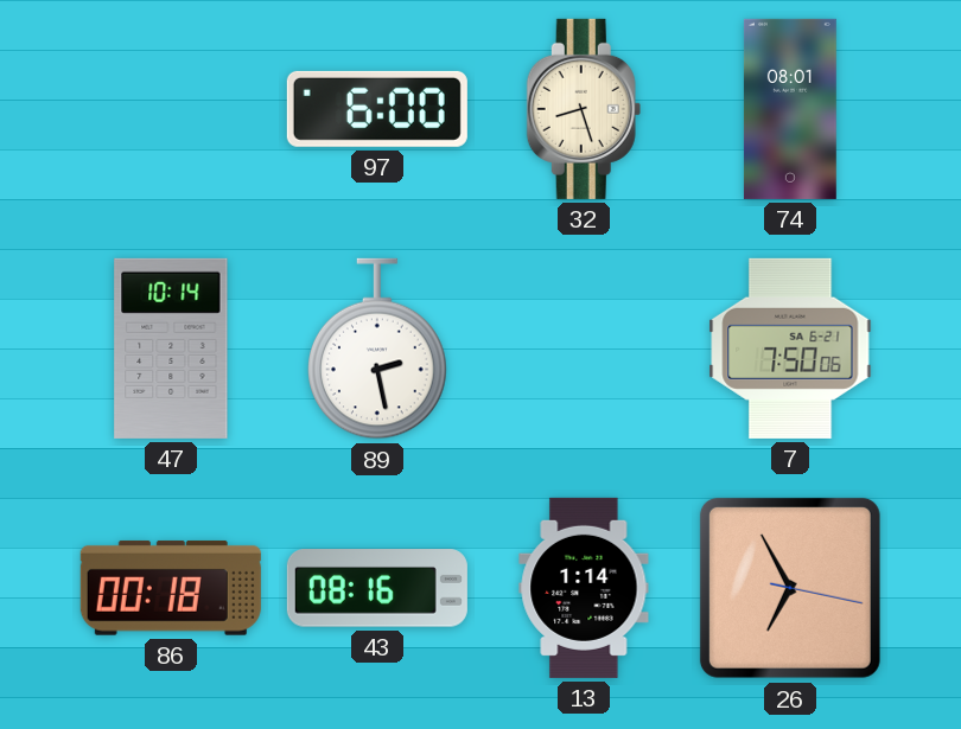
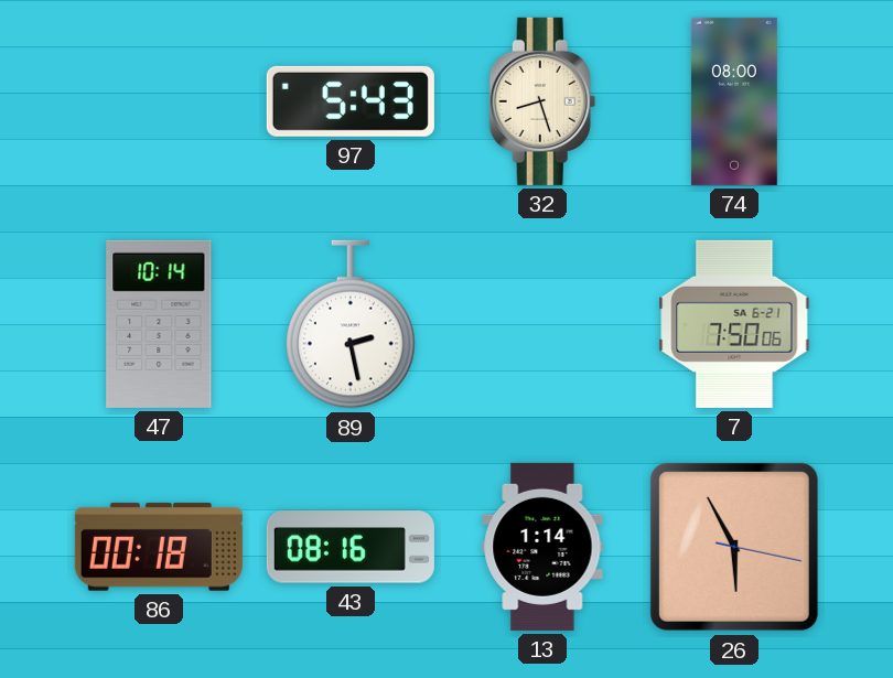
97: 6:00 -> 5:43 (351, 101)
74: 08:01 -> 08:00 (734, 101)
26: 6:55 -> 5:55 (734, 547)
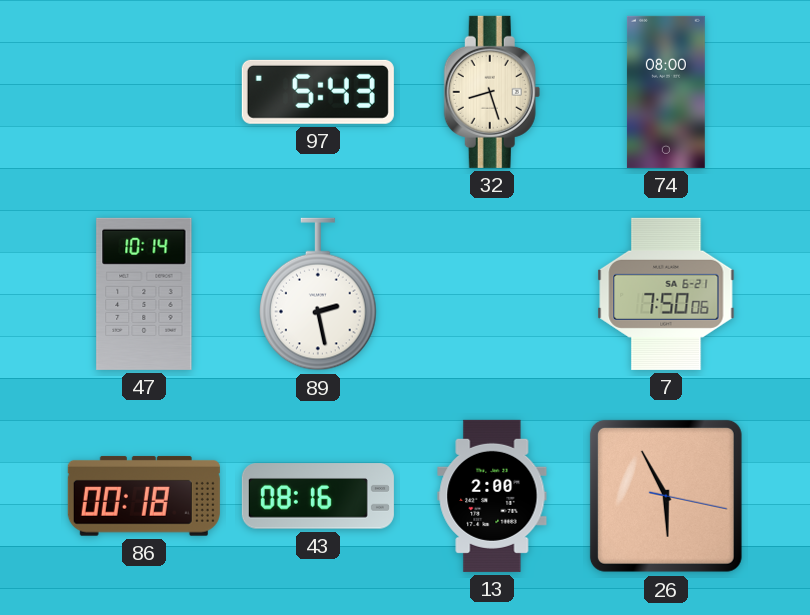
13: 1:14 -> 2:00 (492, 496)
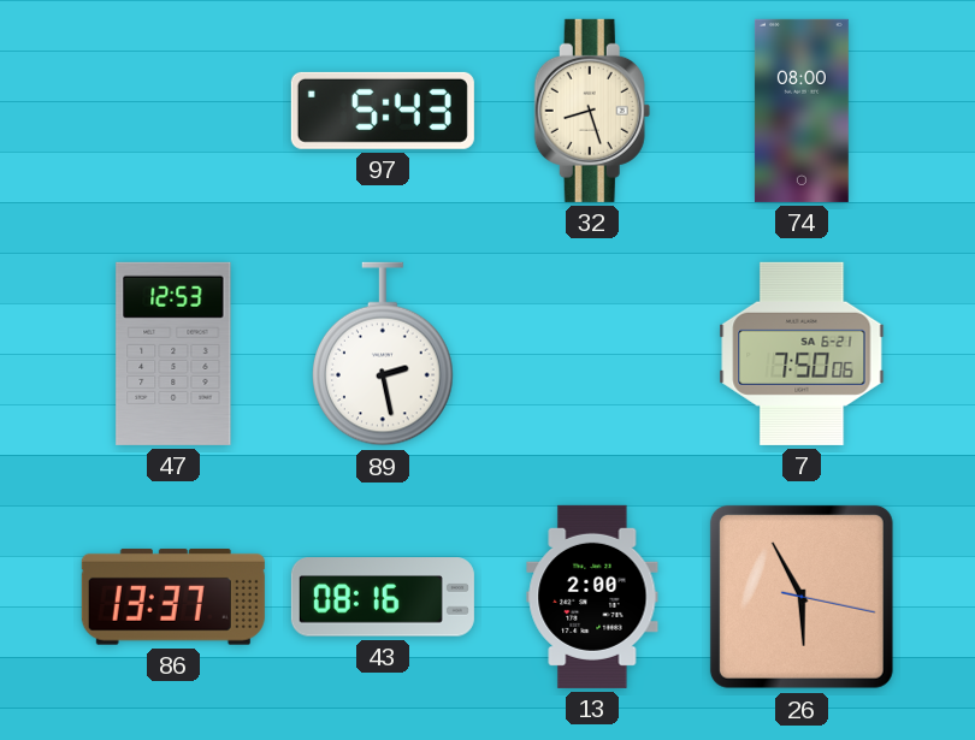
47: 10:14 -> 12:53 (173, 354)
86: 00:18 -> 13:37 (173, 597)
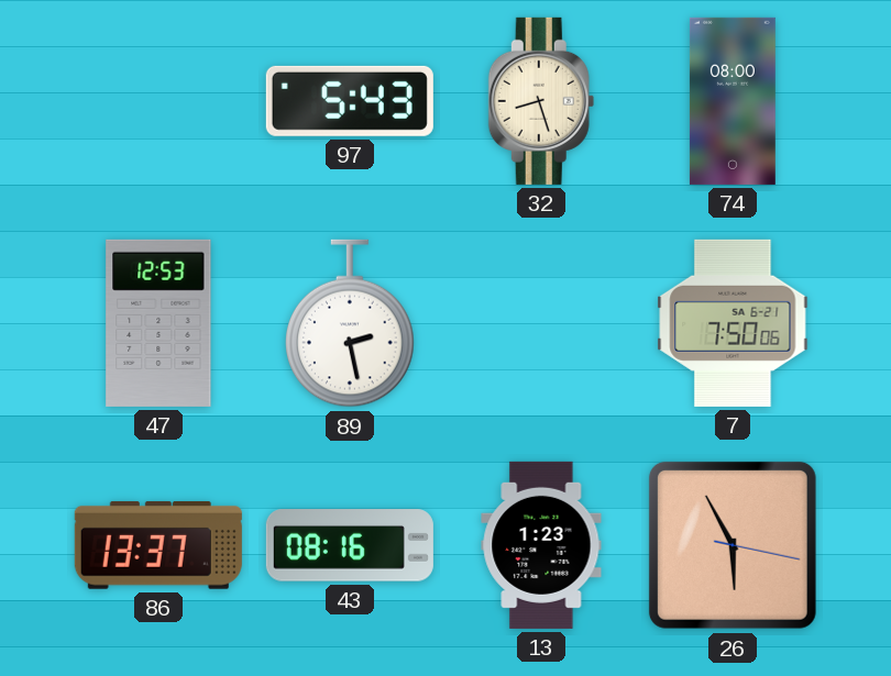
13: 2:00 -> 1:23 (541, 545)
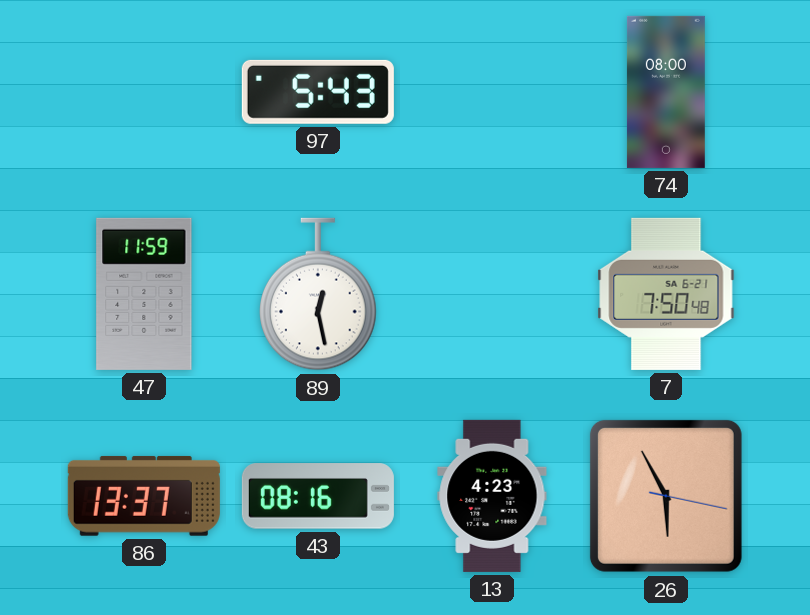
32: 8:27 -> none (541, 101)
47: 12:53 -> 11:59 (144, 294)
89: 2:28 -> 12:28 (319, 294)
7: 7:50:06 -> 7:50:48 (666, 294)
13: 1:23 -> 4:23 (492, 496)
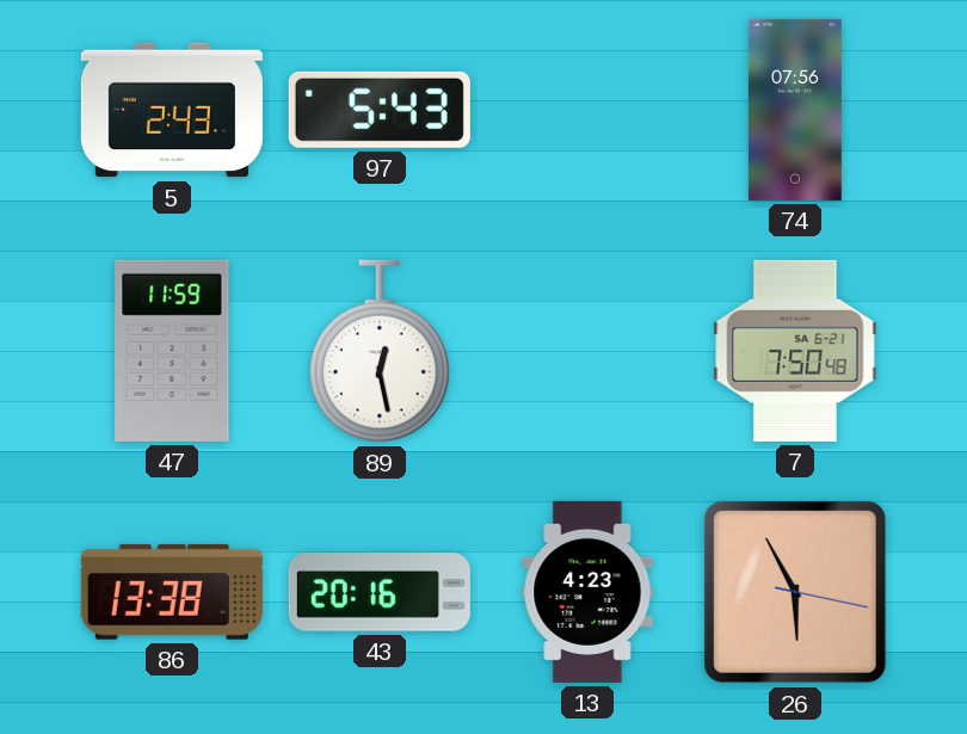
5: none -> 2:43 (172, 110)
74: 08:00 -> 07:56 (795, 110)
86: 13:37 -> 13:38 (172, 592)
43: 08:16 -> 20:16 (380, 592)
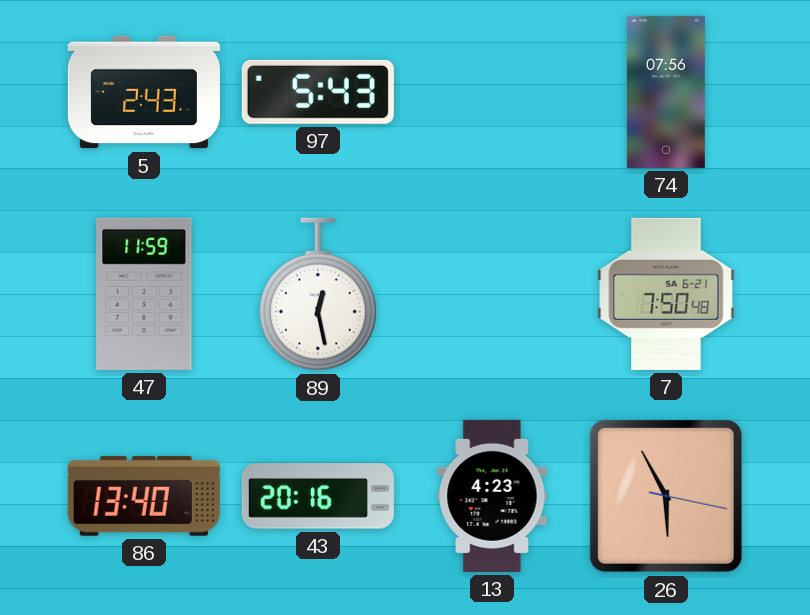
86: 13:38 -> 13:40 (144, 496)
